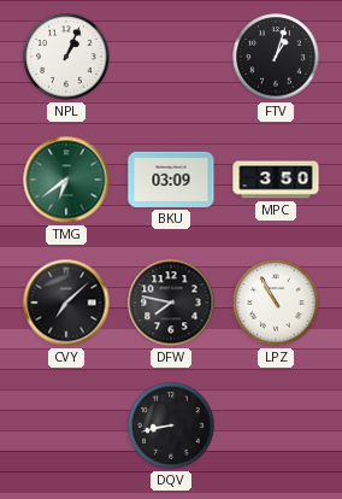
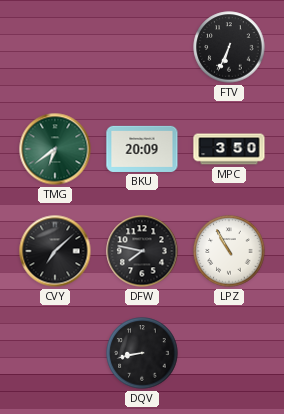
NPL: 1:04 -> none (66, 57)
FTV: 1:03 -> 6:34 (229, 47)
BKU: 03:09 -> 20:09 (142, 149)
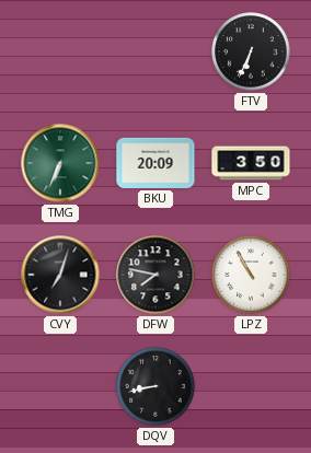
TMG: 6:39 -> 6:34 (60, 163)
CVY: 7:08 -> 7:03 (60, 275)
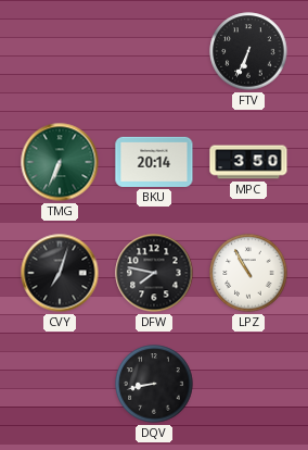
BKU: 20:09 -> 20:14 (154, 162)
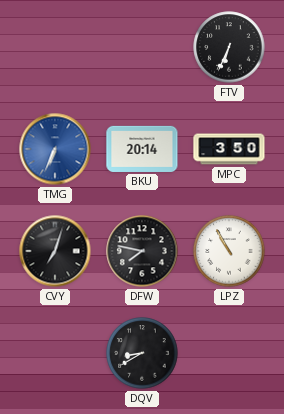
TMG dial: green -> blue (55, 149)
DQV: 8:43 -> 8:40 (142, 353)
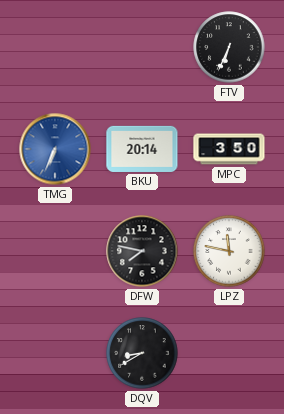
CVY: 7:03 -> none (55, 251)
LPZ: 10:55 -> 11:47 (229, 251)
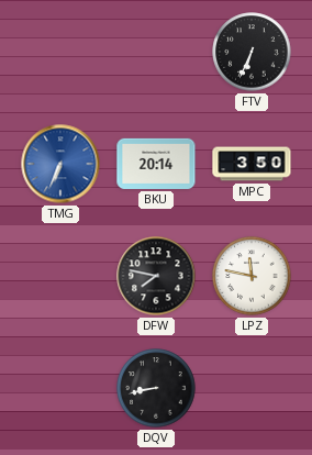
DQV: 8:40 -> 8:43 (156, 388)
